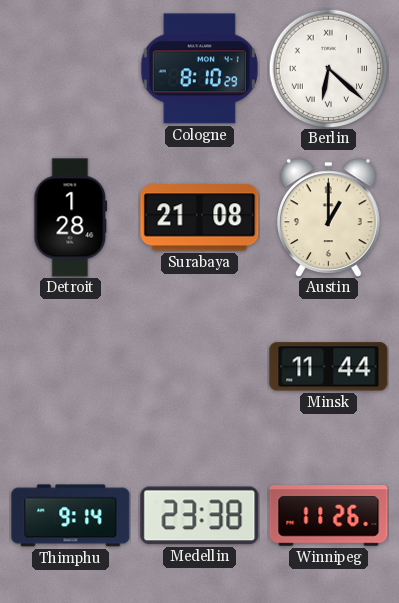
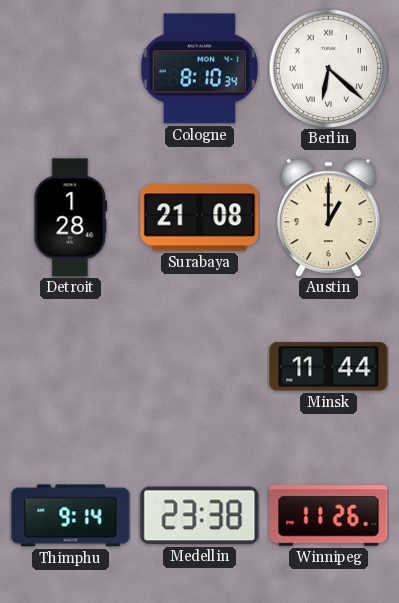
Cologne: 8:10:29 -> 8:10:34 (199, 69)
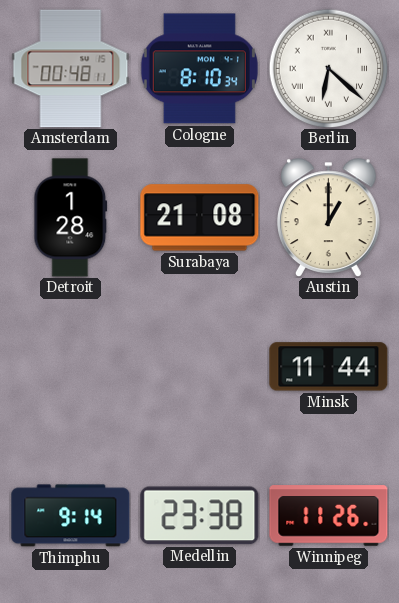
Amsterdam: none -> 00:48 (71, 69)
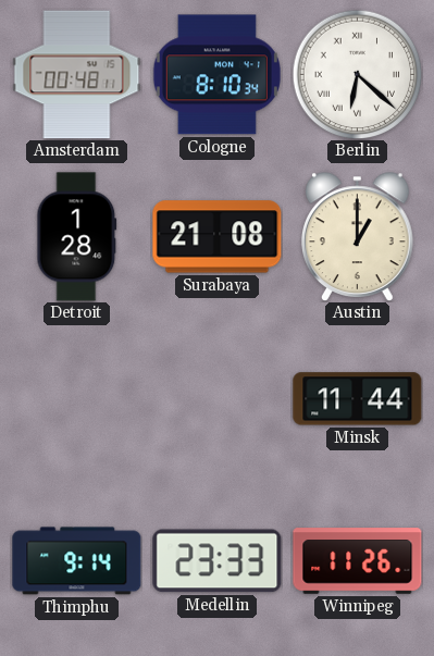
Medellin: 23:38 -> 23:33 (218, 561)
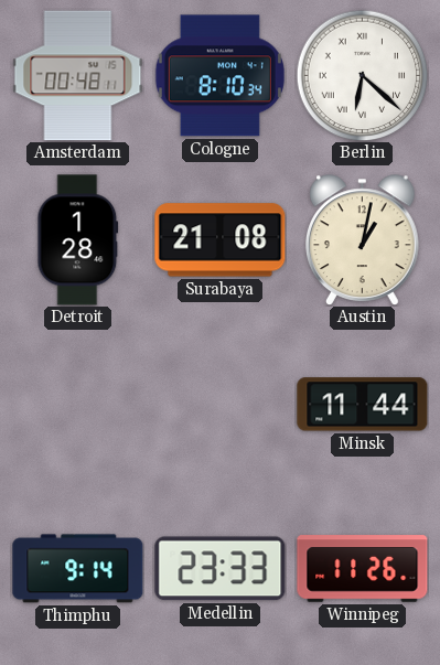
Austin: 1:00 -> 1:02 (363, 240)
